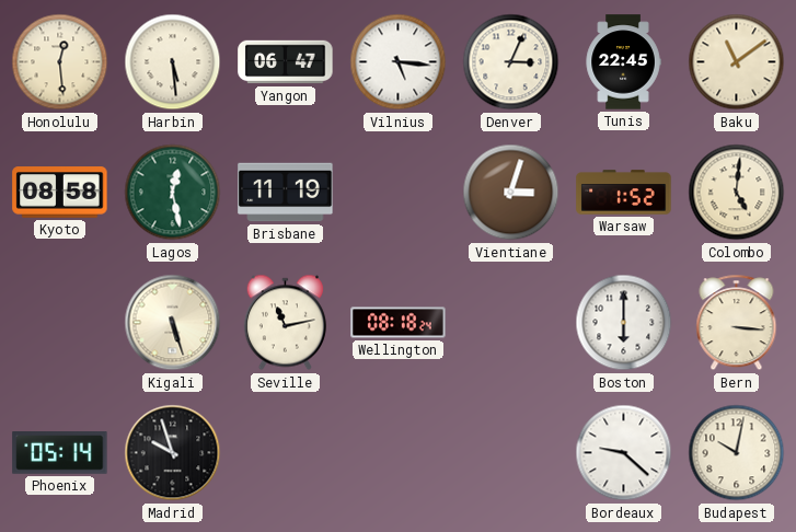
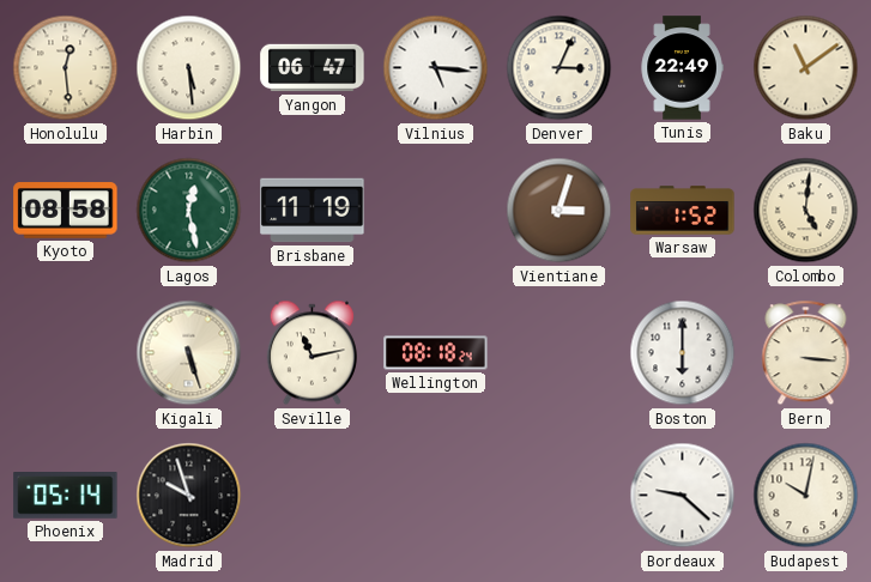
Tunis: 22:45 -> 22:49 (682, 68)
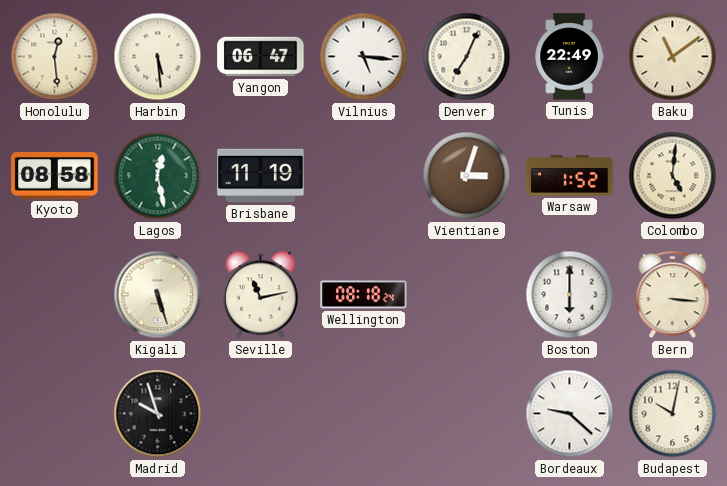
Denver: 3:04 -> 7:04 (467, 57)
Phoenix: 05:14 -> none (66, 496)
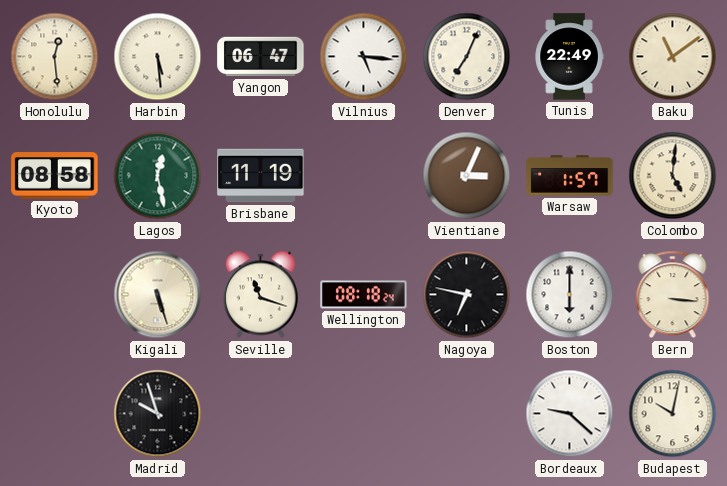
Vientiane: 3:03 -> 3:04 (467, 176)
Warsaw: 1:52 -> 1:57 (570, 176)
Seville: 11:13 -> 11:18 (260, 295)
Nagoya: none -> 6:47 (467, 295)
